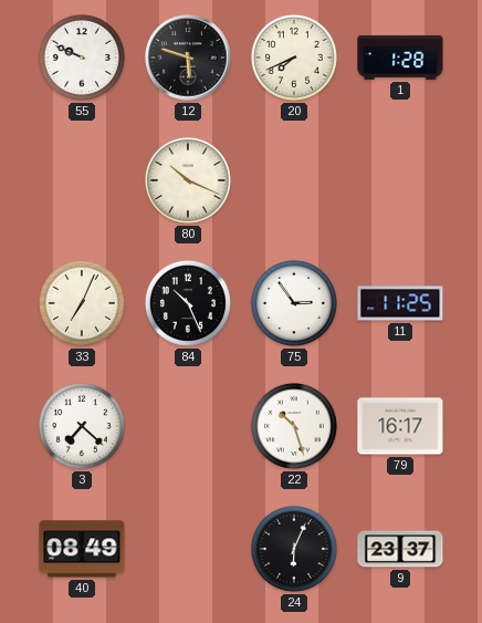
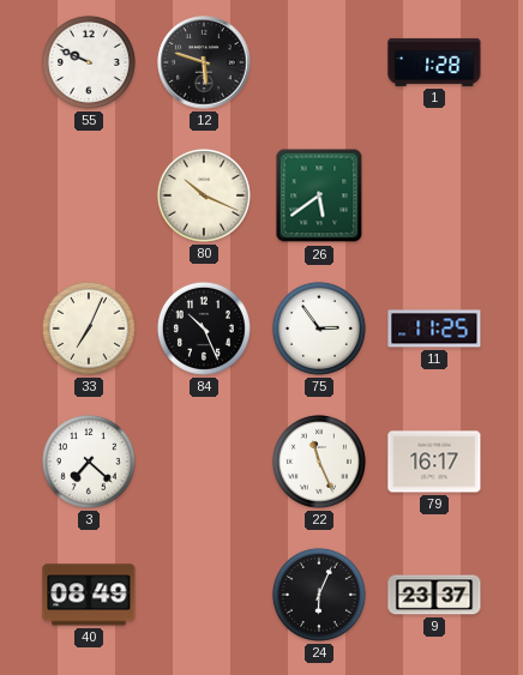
20: 7:41 -> none (294, 58)
26: none -> 5:39 (319, 195)
22: 10:27 -> 11:26 (319, 462)
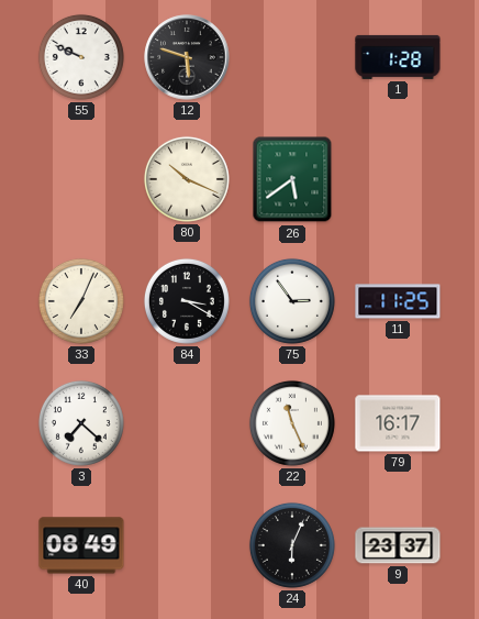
84: 10:26 -> 3:20 (187, 301)
